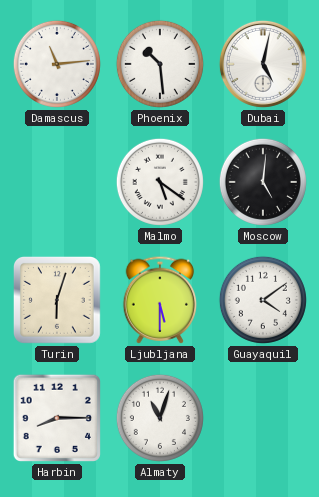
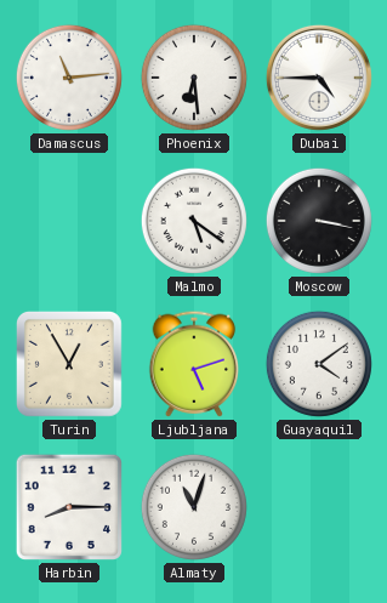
Phoenix: 10:29 -> 6:29 (194, 78)
Dubai: 5:02 -> 4:45 (319, 78)
Moscow: 5:01 -> 3:17 (319, 221)
Turin: 6:03 -> 12:55 (69, 364)
Ljubljana: 5:30 -> 5:12 (194, 364)
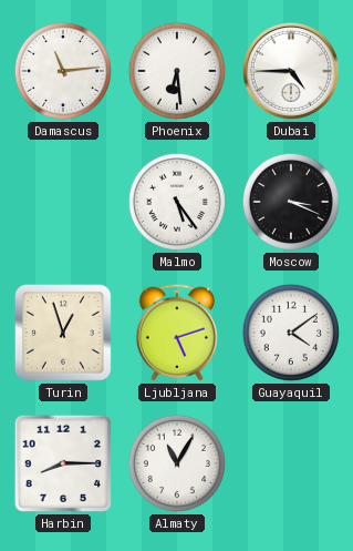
Malmo: 5:21 -> 5:24 (177, 202)
Moscow: 3:17 -> 3:19 (291, 202)
Turin: 12:55 -> 12:57 (63, 333)
Almaty: 11:03 -> 11:05 (177, 463)
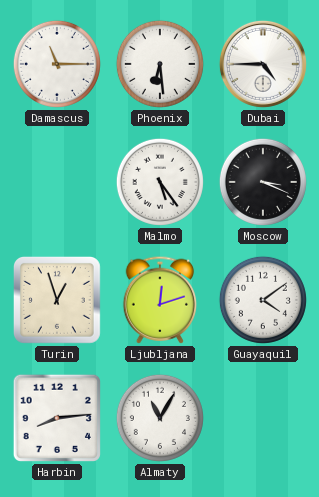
Damascus: 11:14 -> 11:15 (57, 64)
Ljubljana: 5:12 -> 12:12 (160, 300)
Harbin: 8:15 -> 8:14 (57, 418)
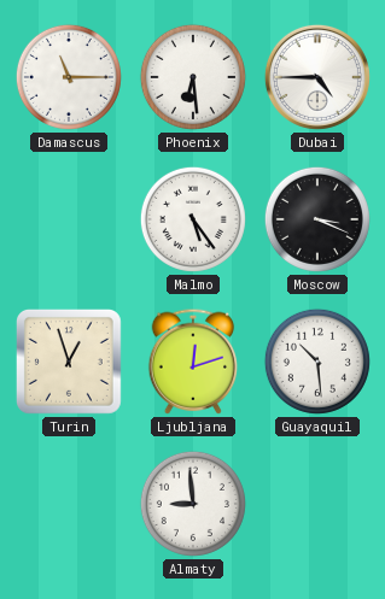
Guayaquil: 4:09 -> 10:29 (317, 362)
Harbin: 8:14 -> none (57, 418)
Almaty: 11:05 -> 8:59 (193, 504)
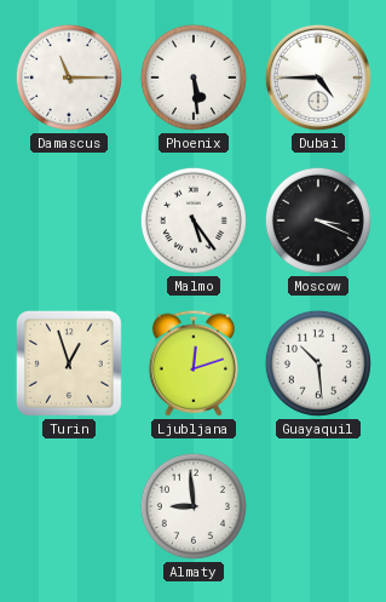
Phoenix: 6:29 -> 5:29 (194, 78)
